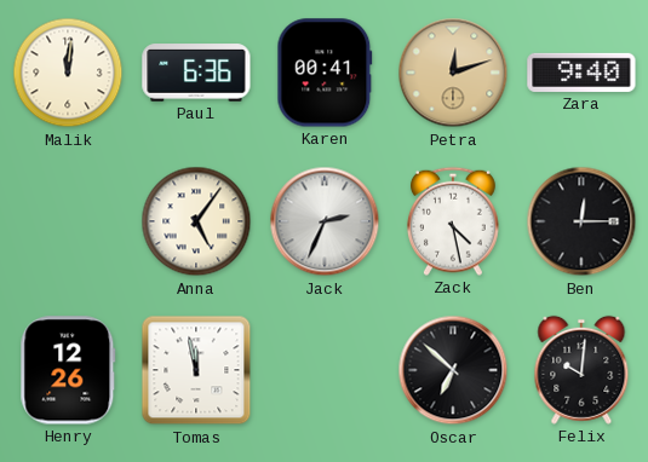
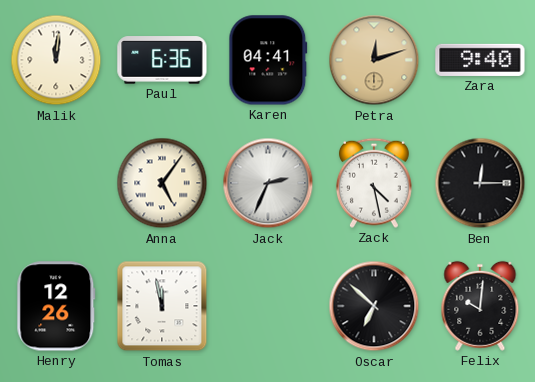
Karen: 00:41 -> 04:41 (268, 60)
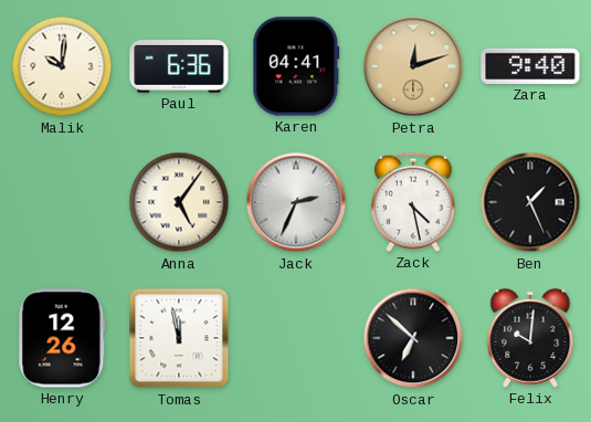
Malik: 12:01 -> 10:01 (62, 66)
Ben: 12:15 -> 1:26 (530, 202)
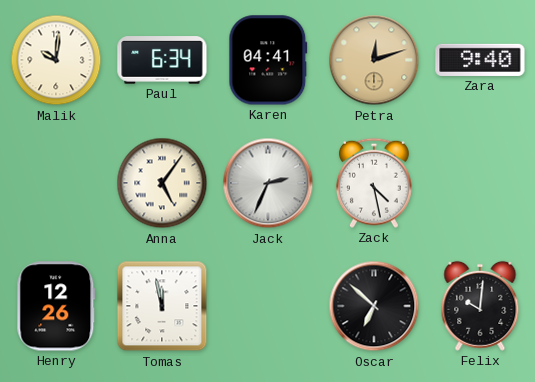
Paul: 6:36 -> 6:34 (162, 60)
Ben: 1:26 -> none (530, 202)
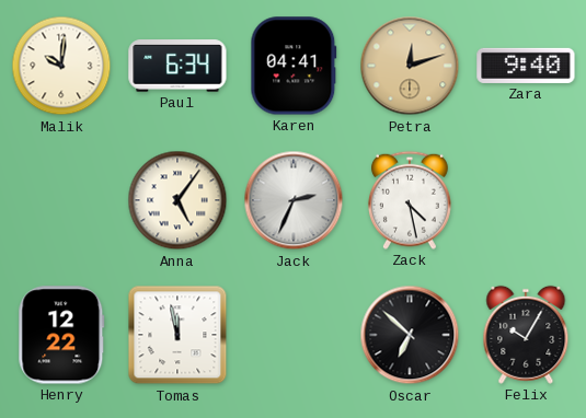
Henry: 12:26 -> 12:22 (61, 335)
Felix: 10:01 -> 10:05 (526, 335)
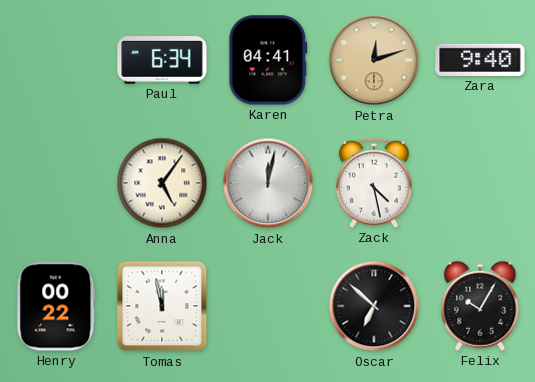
Malik: 10:01 -> none (61, 66)
Jack: 2:34 -> 12:02 (268, 183)
Henry: 12:22 -> 00:22 (56, 306)
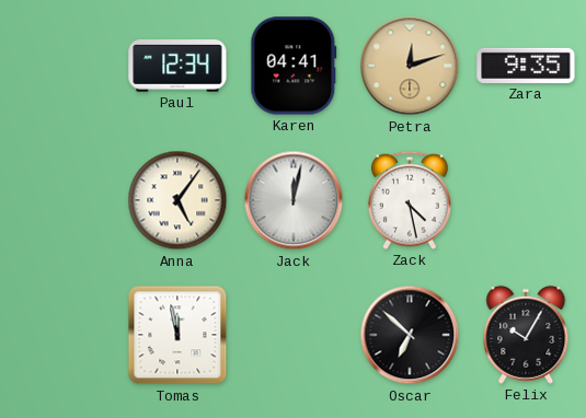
Paul: 6:34 -> 12:34 (177, 66)
Zara: 9:40 -> 9:35 (526, 66)
Henry: 00:22 -> none (56, 306)
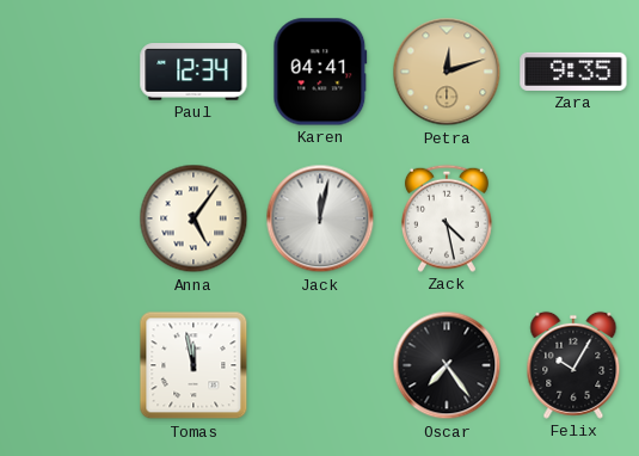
Oscar: 6:52 -> 7:24 (447, 365)
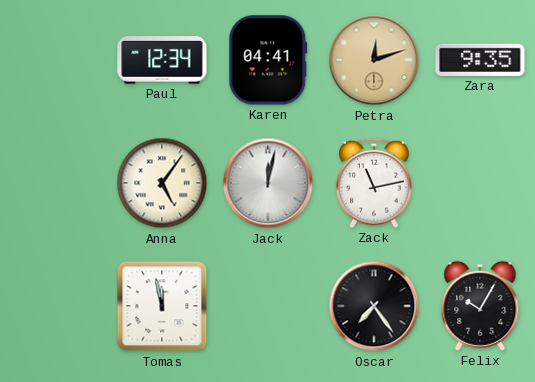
Zack: 4:28 -> 11:13 (374, 183)
